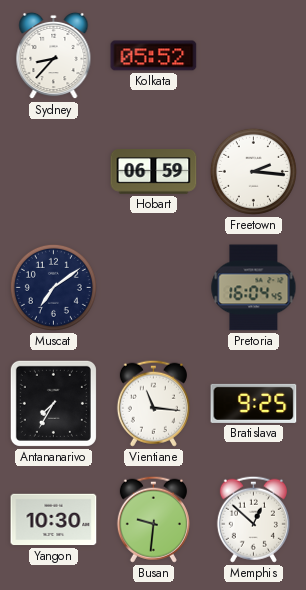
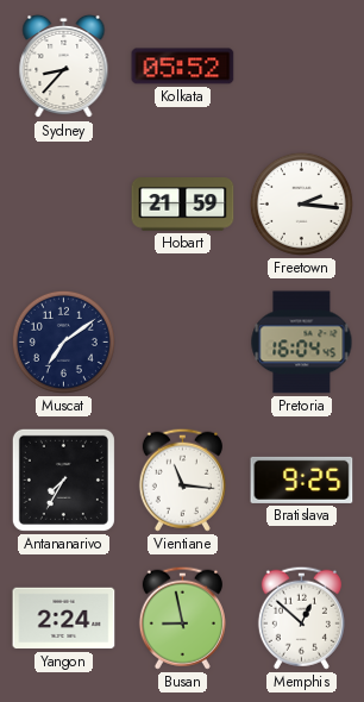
Hobart: 06:59 -> 21:59 (183, 205)
Yangon: 10:30 -> 2:24 (64, 619)
Busan: 9:31 -> 8:58 (182, 618)
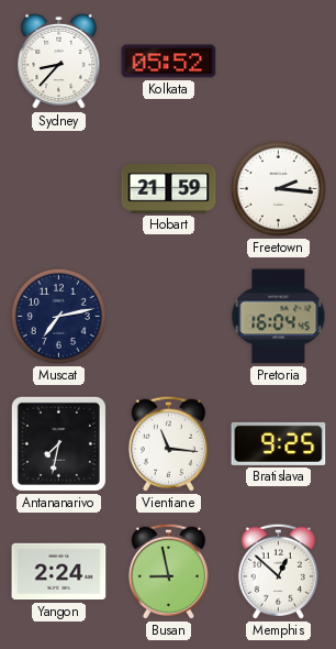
Muscat: 7:09 -> 7:13 (58, 316)
Antananarivo: 7:35 -> 7:32 (58, 443)
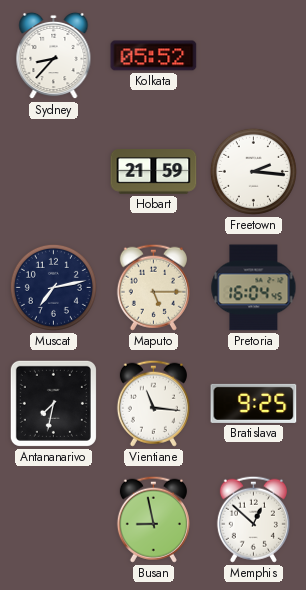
Maputo: none -> 5:15 (153, 287)
Yangon: 2:24 -> none (59, 572)
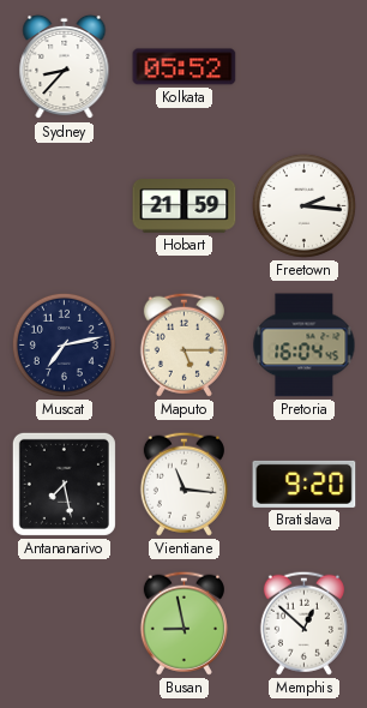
Antananarivo: 7:32 -> 7:28 (64, 484)
Bratislava: 9:25 -> 9:20 (305, 484)
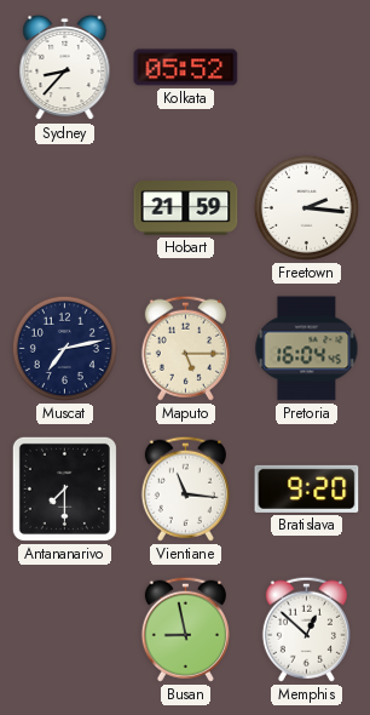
Antananarivo: 7:28 -> 7:30 (64, 488)
